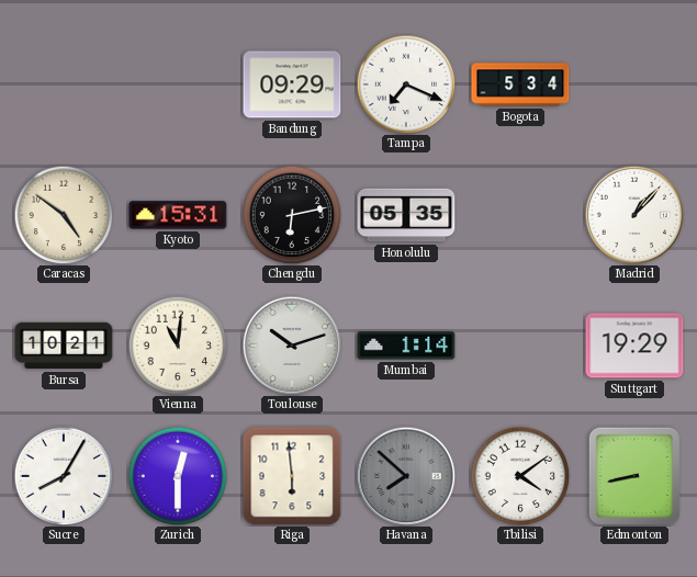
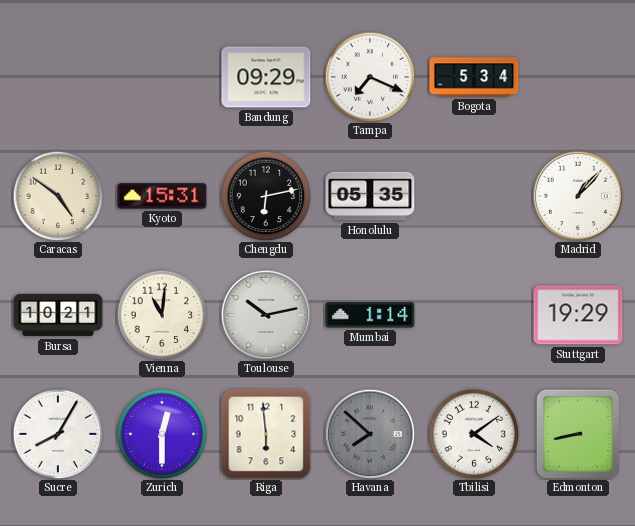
Toulouse: 10:12 -> 10:13 (266, 315)
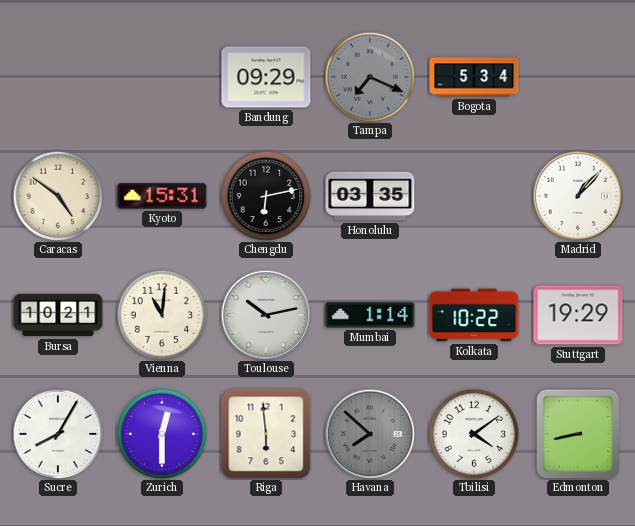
Tampa dial: white -> grey (370, 77)
Honolulu: 05:35 -> 03:35 (370, 196)
Kolkata: none -> 10:22 (474, 315)
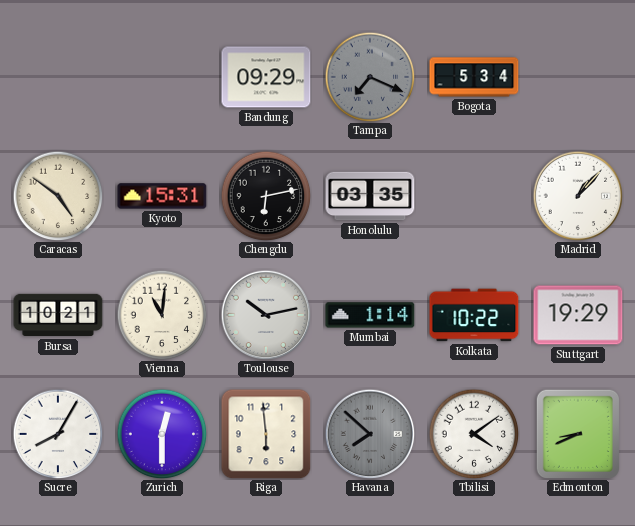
Edmonton: 8:43 -> 8:41 (577, 433)
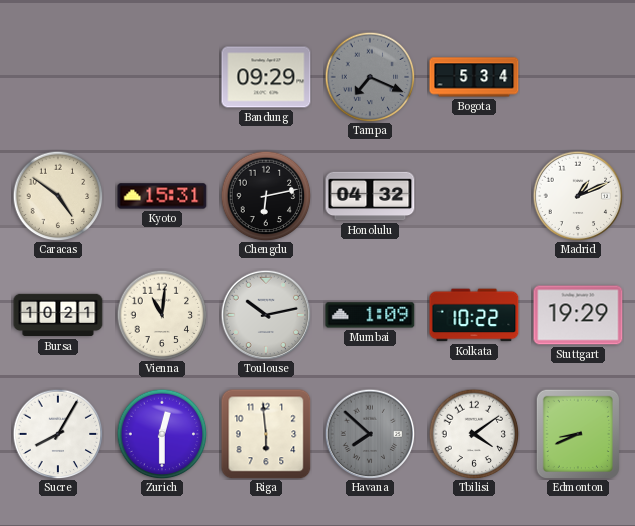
Honolulu: 03:35 -> 04:32 (370, 196)
Madrid: 1:07 -> 1:11 (578, 196)
Mumbai: 1:14 -> 1:09 (370, 315)
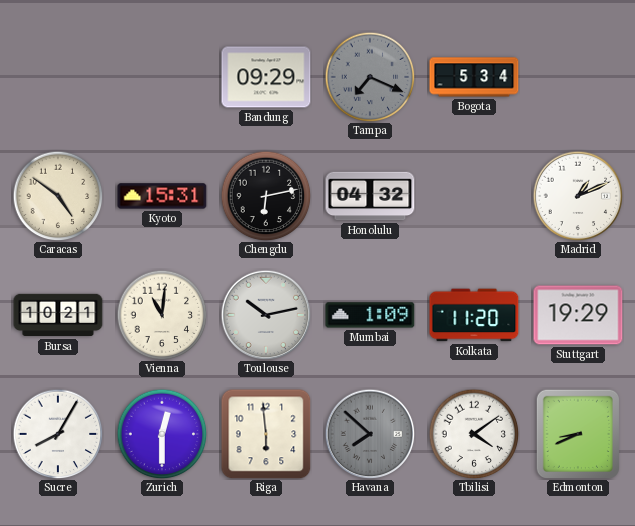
Kolkata: 10:22 -> 11:20 (474, 315)
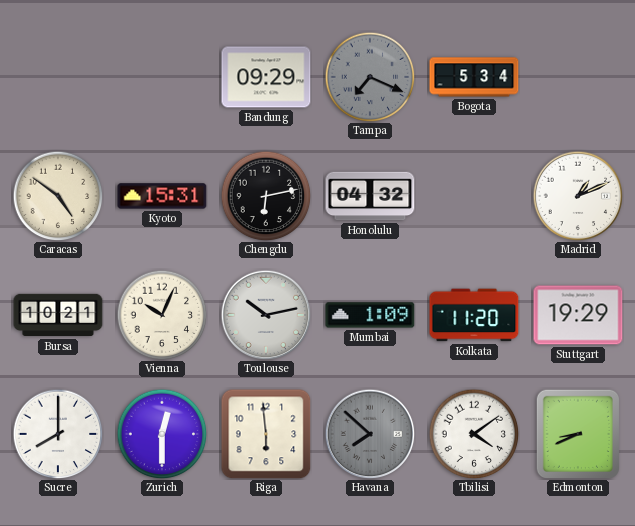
Vienna: 11:01 -> 10:04 (162, 315)
Sucre: 8:05 -> 8:00 (58, 434)
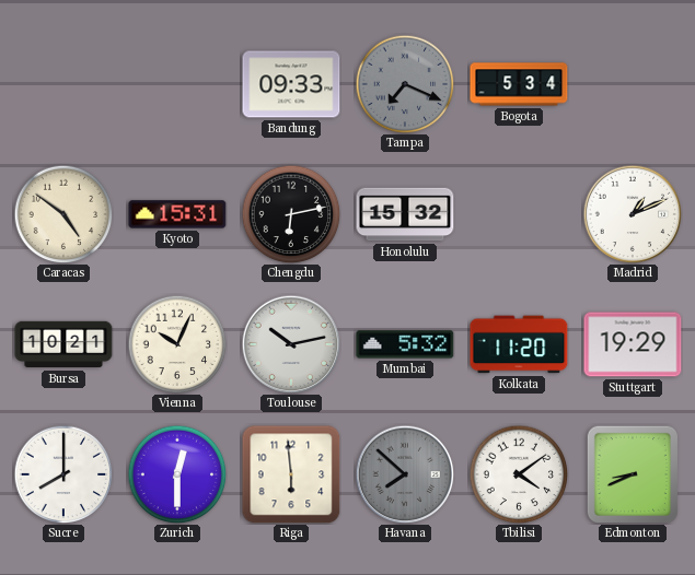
Bandung: 09:29 -> 09:33 (291, 84)
Honolulu: 04:32 -> 15:32 (405, 214)
Mumbai: 1:09 -> 5:32 (405, 344)
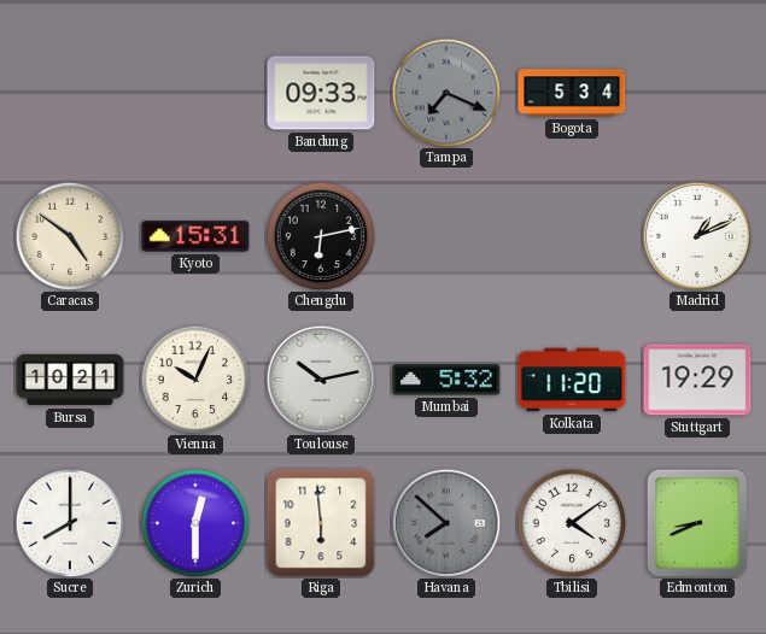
Honolulu: 15:32 -> none (405, 214)
